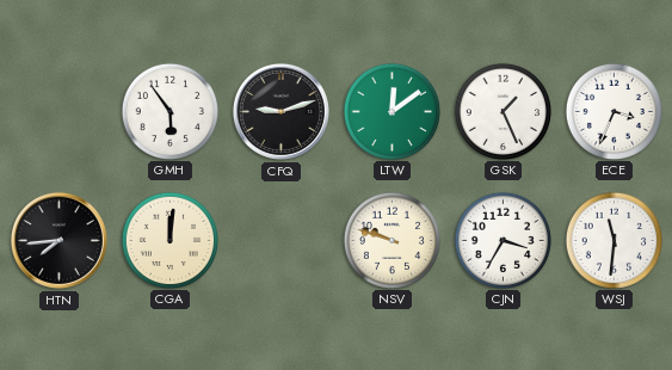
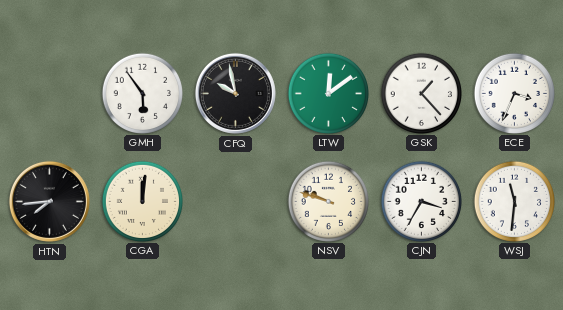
CFQ: 9:12 -> 9:58 (235, 93)
GSK: 1:26 -> 1:23 (421, 93)
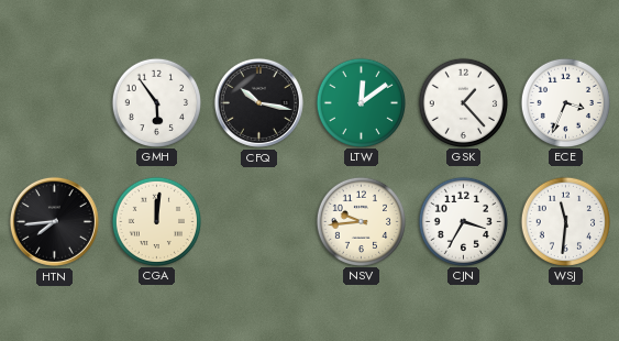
CFQ: 9:58 -> 10:17 (258, 102)
NSV: 9:48 -> 9:44 (361, 221)
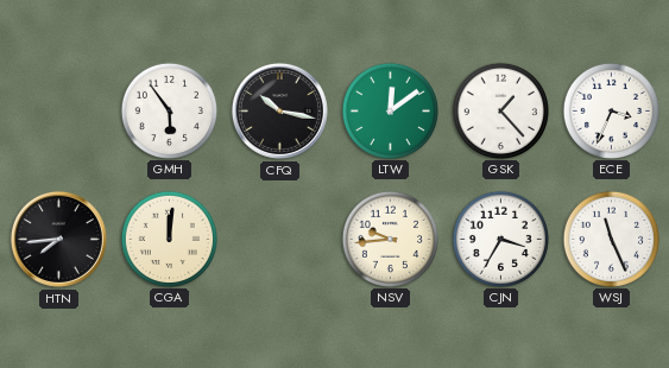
WSJ: 11:31 -> 11:26 (611, 239)
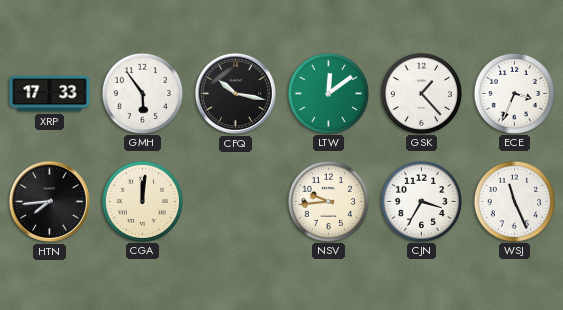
XRP: none -> 17:33 (50, 94)
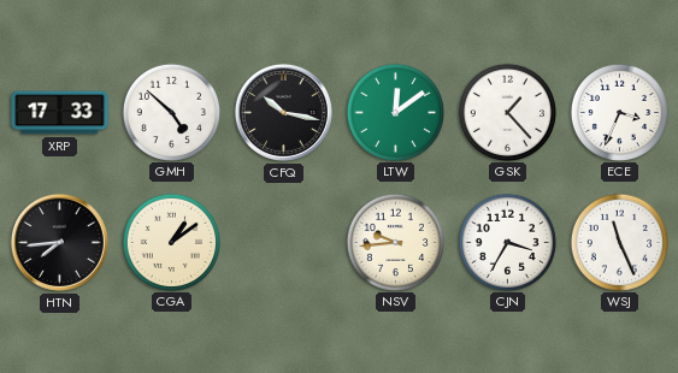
GMH: 5:54 -> 4:52 (171, 112)
CGA: 12:01 -> 1:09 (171, 242)
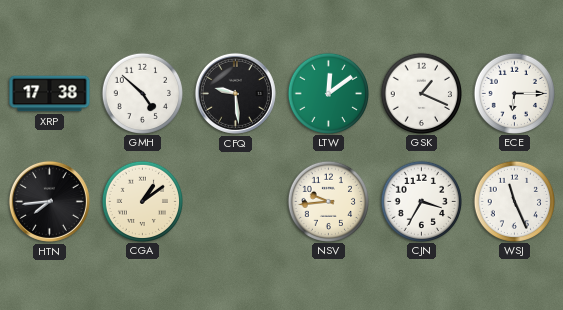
XRP: 17:33 -> 17:38 (50, 94)
CFQ: 10:17 -> 9:29 (235, 93)
GSK: 1:23 -> 1:19 (421, 93)
ECE: 3:34 -> 6:15 (514, 93)
